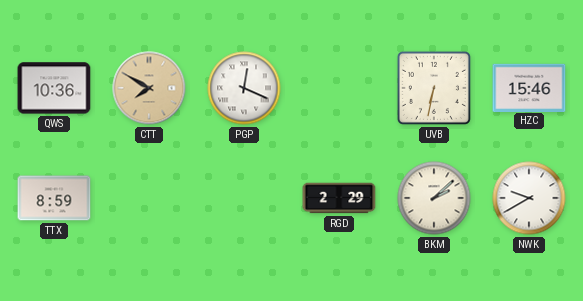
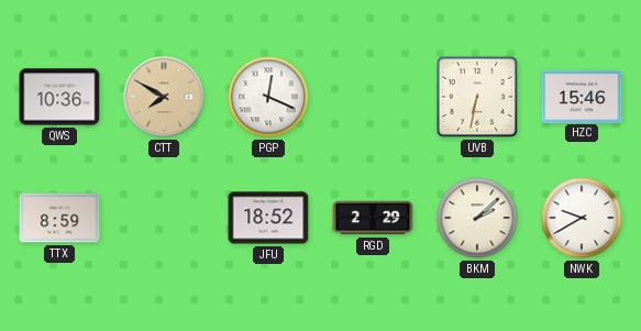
JFU: none -> 18:52 (268, 218)
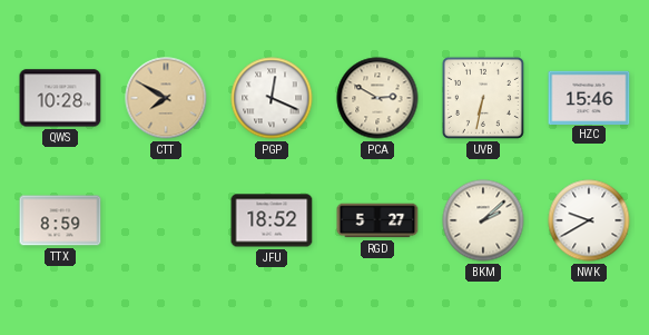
QWS: 10:36 -> 10:28 (60, 98)
PCA: none -> 2:50 (377, 98)
RGD: 2:29 -> 5:27 (377, 220)
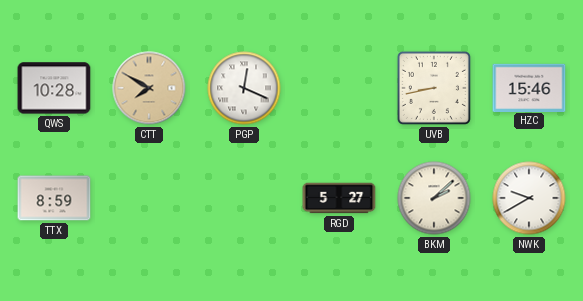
PCA: 2:50 -> none (377, 98)
UVB: 6:32 -> 8:43 (434, 88)
JFU: 18:52 -> none (272, 220)
